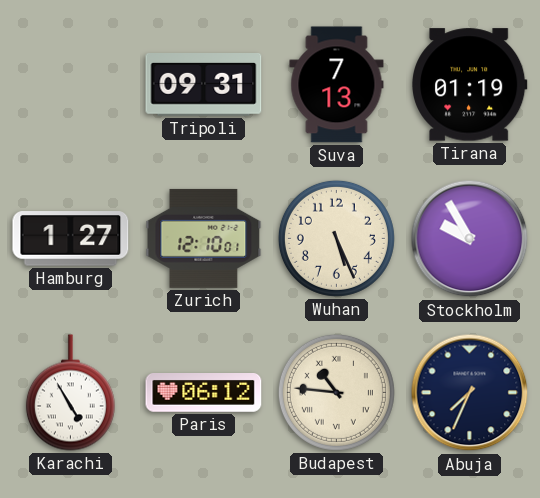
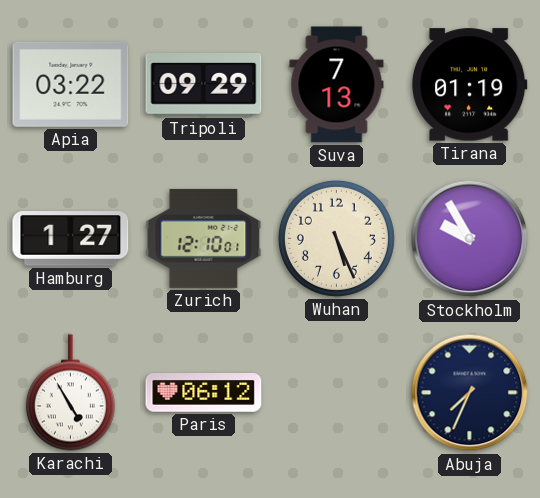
Apia: none -> 03:22 (71, 84)
Tripoli: 09:31 -> 09:29 (204, 85)
Budapest: 10:46 -> none (336, 392)
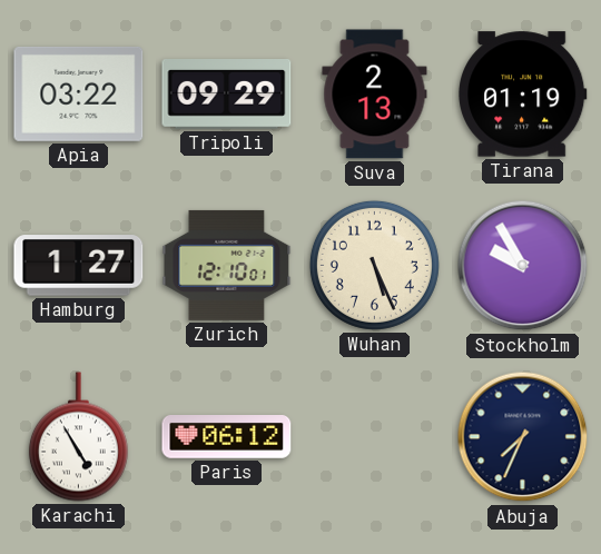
Suva: 7:13 -> 2:13 (375, 95)
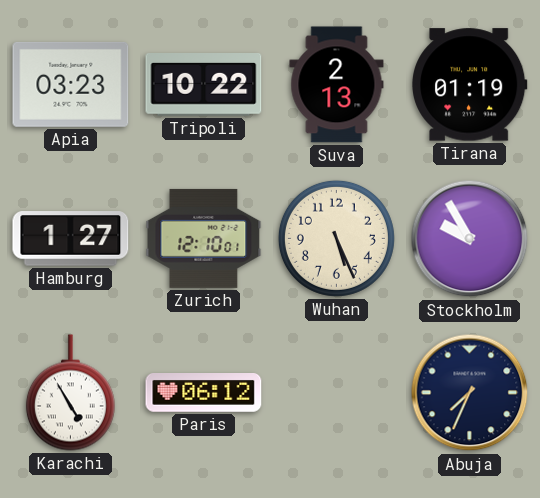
Apia: 03:22 -> 03:23 (71, 84)
Tripoli: 09:29 -> 10:22 (204, 85)
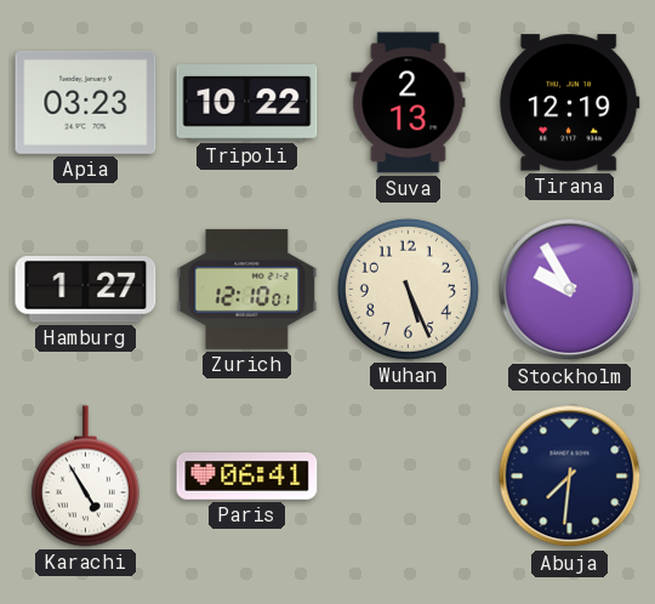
Tirana: 01:19 -> 12:19 (569, 103)
Paris: 06:12 -> 06:41 (247, 477)
Abuja: 7:34 -> 7:31 (570, 477)
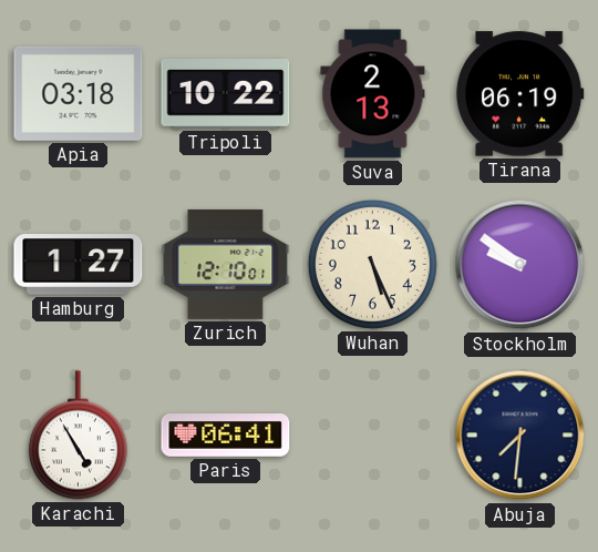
Apia: 03:23 -> 03:18 (79, 93)
Tirana: 12:19 -> 06:19 (519, 94)
Stockholm: 9:55 -> 9:51 (520, 265)
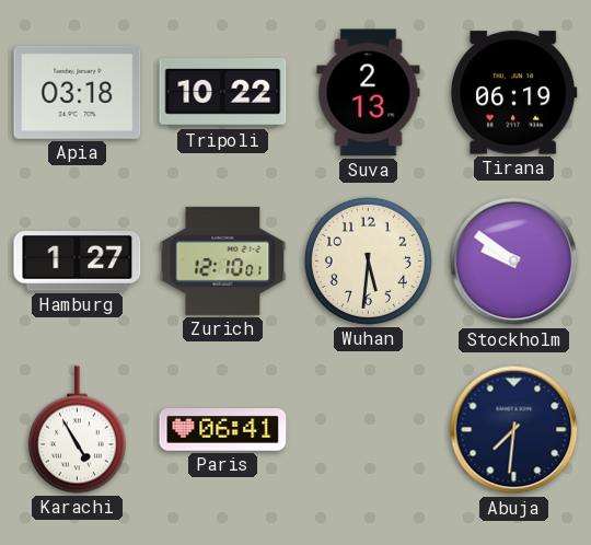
Wuhan: 5:26 -> 5:31 (368, 260)
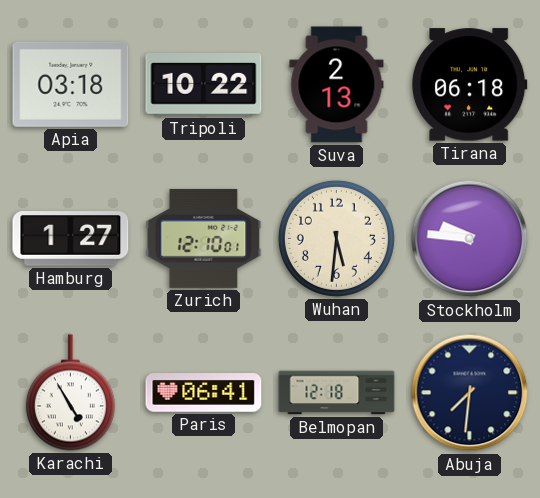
Tirana: 06:19 -> 06:18 (469, 85)
Stockholm: 9:51 -> 9:46 (470, 239)
Belmopan: none -> 12:18 (337, 393)
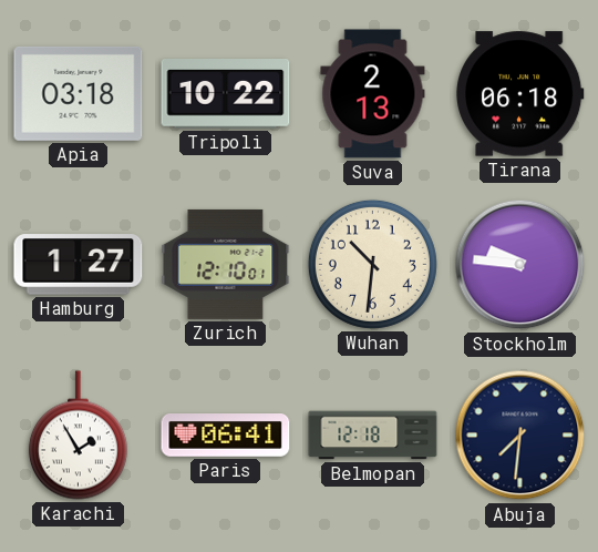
Wuhan: 5:31 -> 10:31 (372, 264)
Karachi: 4:55 -> 1:55 (78, 436)
